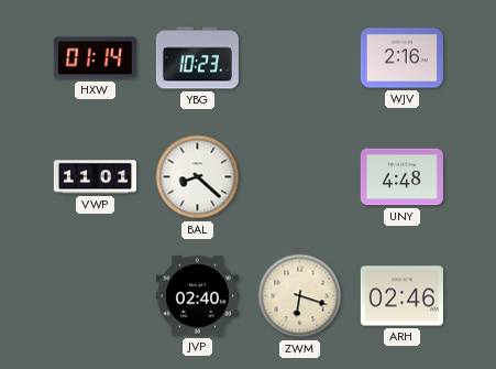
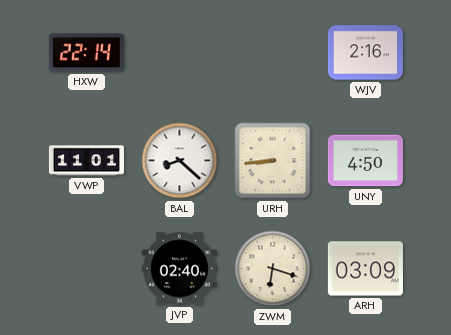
HXW: 01:14 -> 22:14 (86, 53)
YBG: 10:23 -> none (197, 58)
URH: none -> 8:44 (273, 161)
UNY: 4:48 -> 4:50 (365, 161)
ARH: 02:46 -> 03:09 (365, 269)
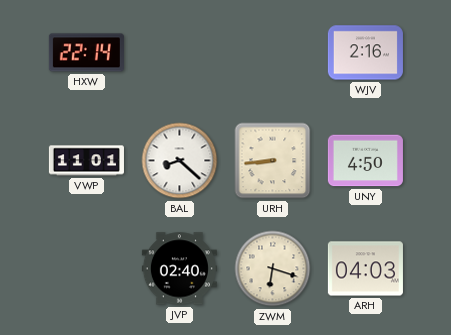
ARH: 03:09 -> 04:03 (365, 269)
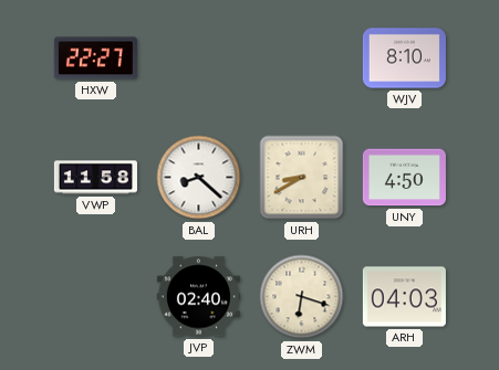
HXW: 22:14 -> 22:27 (95, 59)
WJV: 2:16 -> 8:10 (404, 59)
VWP: 11:01 -> 11:58 (95, 178)
URH: 8:44 -> 8:40 (302, 178)
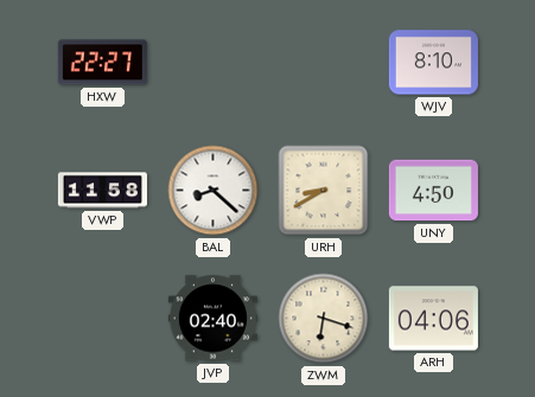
ARH: 04:03 -> 04:06 (433, 319)
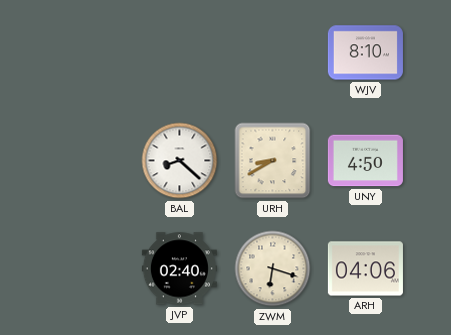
HXW: 22:27 -> none (102, 63)
VWP: 11:58 -> none (102, 191)
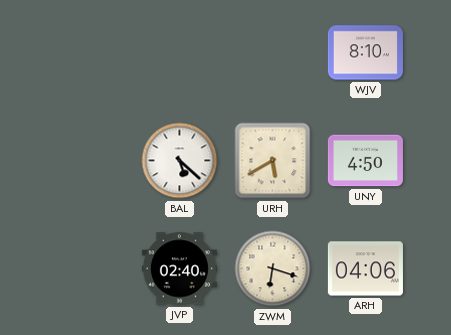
BAL: 8:22 -> 5:22 (180, 161)
URH: 8:40 -> 5:40 (273, 161)
